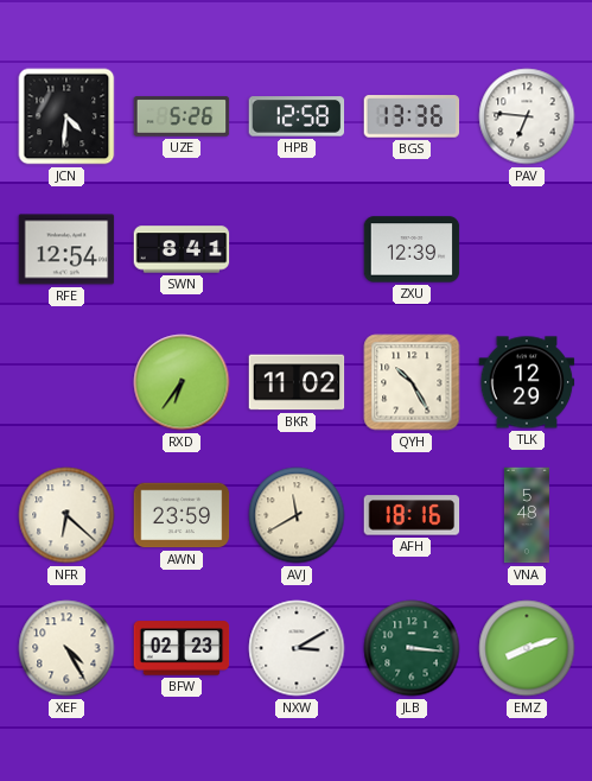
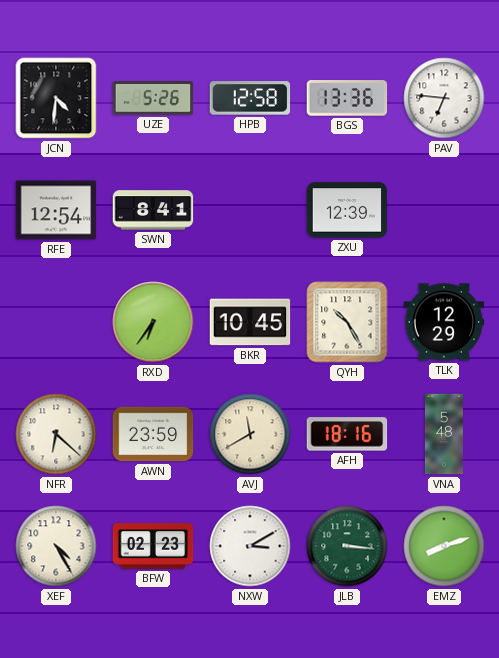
BKR: 11:02 -> 10:45 (250, 322)
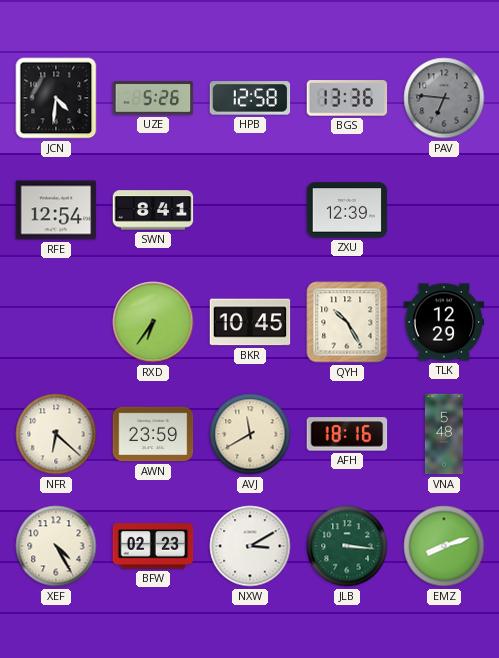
PAV dial: white -> grey (444, 98)
